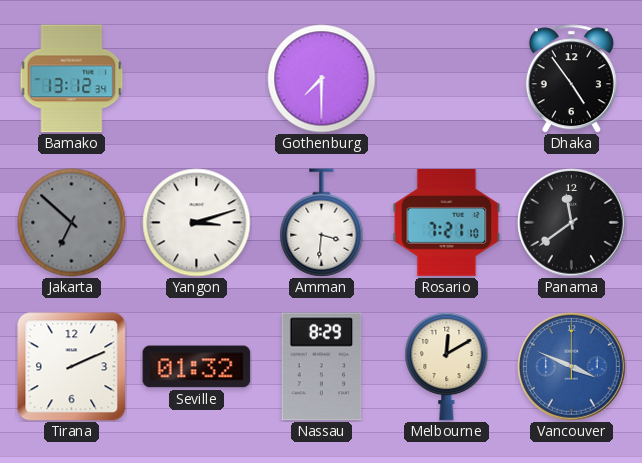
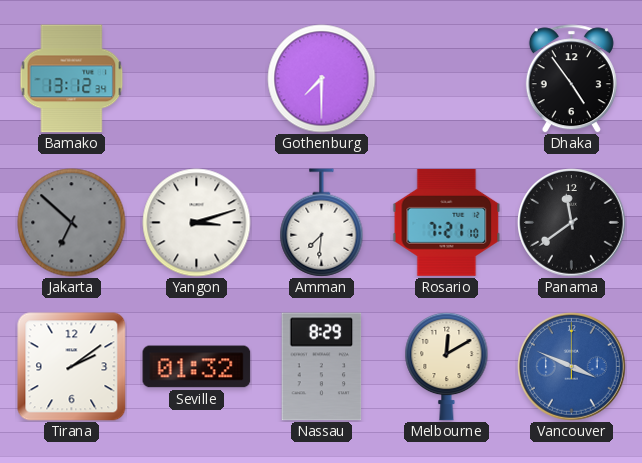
Amman: 3:31 -> 7:31 (322, 223)
Tirana: 2:11 -> 2:09 (72, 367)
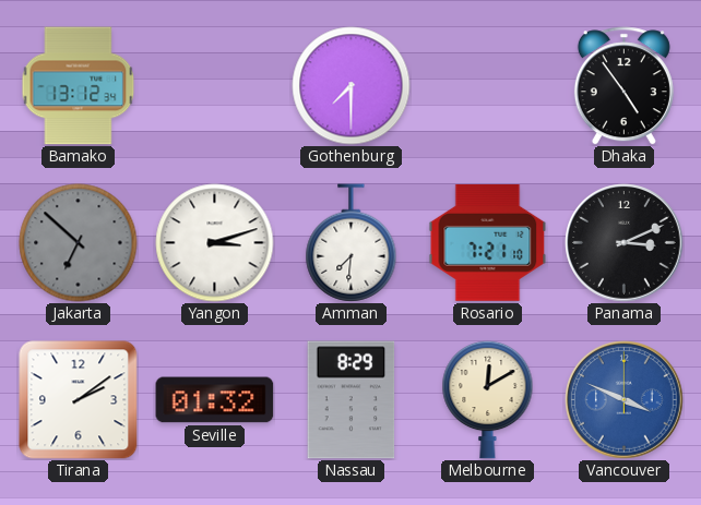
Panama: 11:39 -> 3:11 (625, 243)
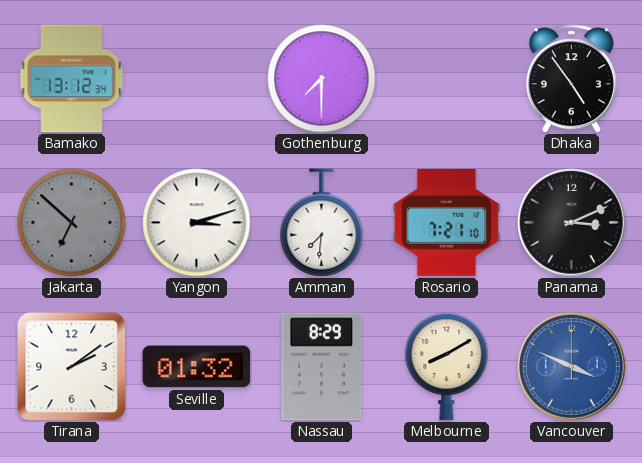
Melbourne: 12:10 -> 8:10 (447, 366)
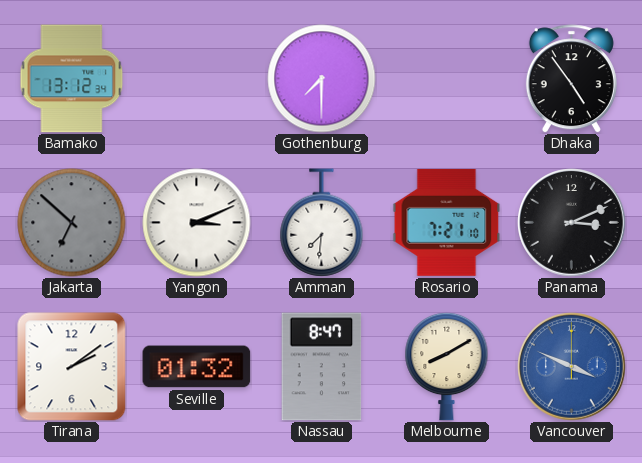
Yangon: 3:12 -> 3:11 (197, 223)
Nassau: 8:29 -> 8:47 (322, 367)
